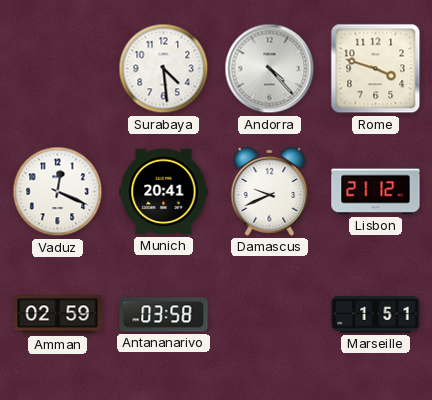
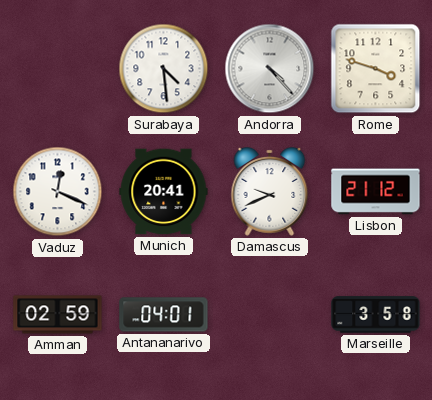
Antananarivo: 03:58 -> 04:01 (164, 315)
Marseille: 1:51 -> 3:58 (376, 315)
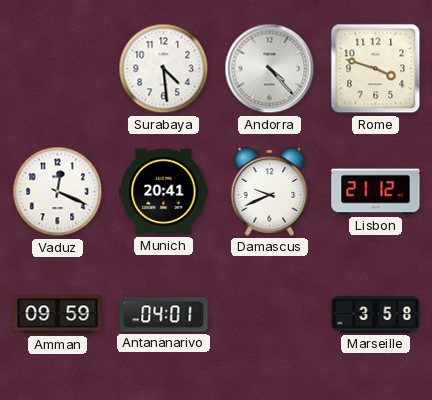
Amman: 02:59 -> 09:59 (58, 315)
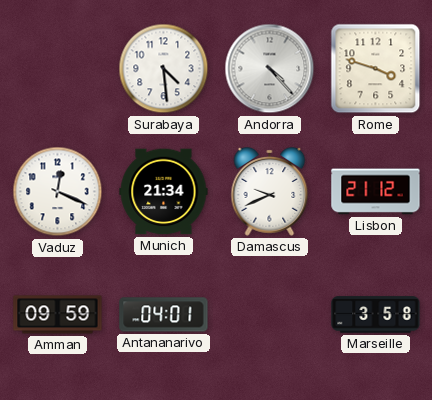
Munich: 20:41 -> 21:34 (164, 192)
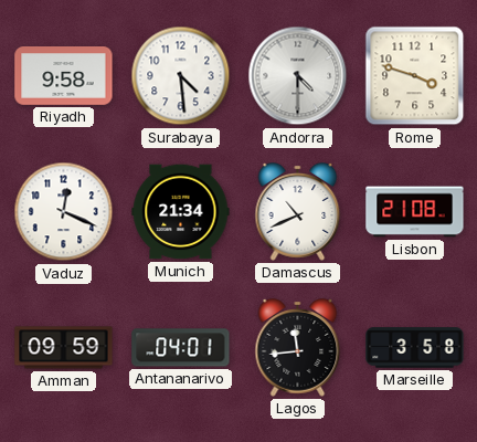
Riyadh: none -> 9:58 (64, 76)
Andorra: 4:23 -> 4:30 (298, 76)
Damascus: 9:41 -> 10:41 (298, 212)
Lisbon: 21:12 -> 21:08 (415, 212)
Lagos: none -> 11:44 (298, 348)
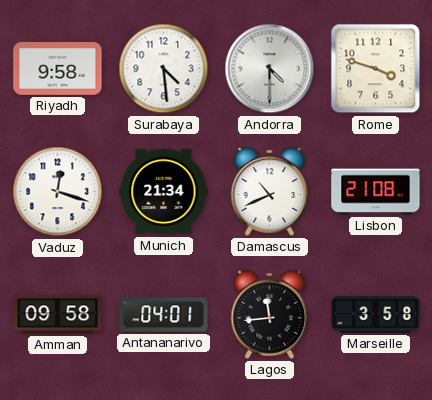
Vaduz: 12:19 -> 12:18 (58, 192)
Amman: 09:59 -> 09:58 (58, 315)
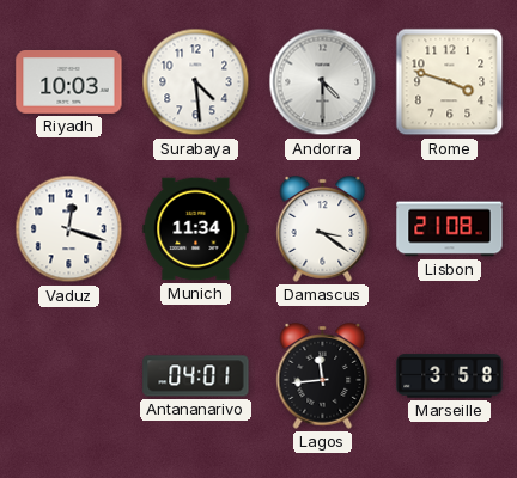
Riyadh: 9:58 -> 10:03 (69, 82)
Munich: 21:34 -> 11:34 (196, 229)
Damascus: 10:41 -> 3:21 (323, 229)
Amman: 09:58 -> none (58, 315)
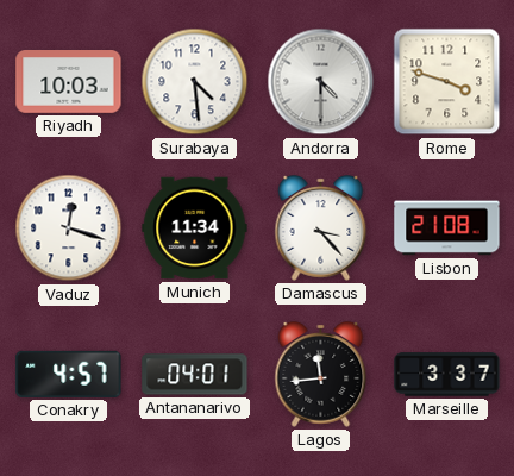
Damascus: 3:21 -> 3:23 (321, 228)
Conakry: none -> 4:57 (69, 374)
Marseille: 3:58 -> 3:37 (447, 375)
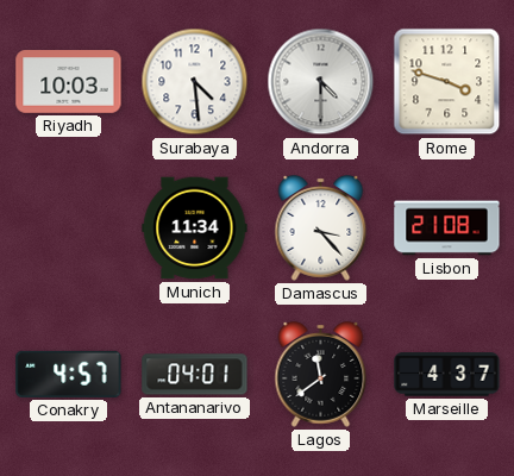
Vaduz: 12:18 -> none (69, 228)
Lagos: 11:44 -> 11:39 (321, 375)
Marseille: 3:37 -> 4:37 (447, 375)
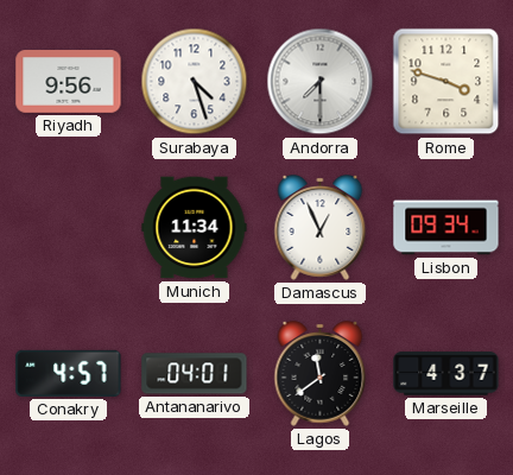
Riyadh: 10:03 -> 9:56 (69, 82)
Surabaya: 4:29 -> 4:27 (195, 82)
Andorra: 4:30 -> 7:30 (321, 82)
Damascus: 3:23 -> 12:56 (321, 228)
Lisbon: 21:08 -> 09:34 (446, 228)
